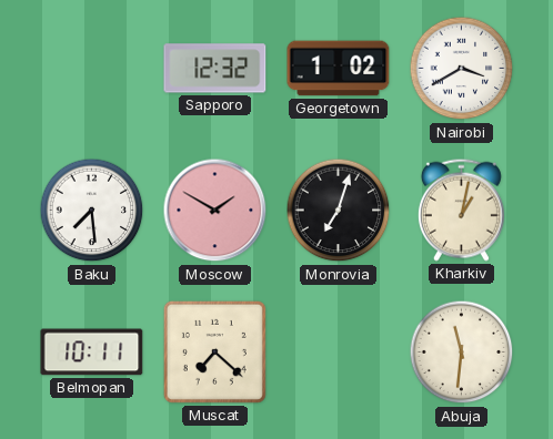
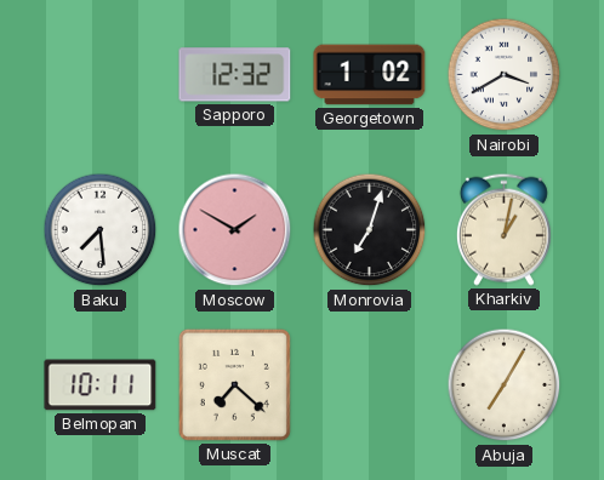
Abuja: 11:31 -> 7:05 (505, 385)
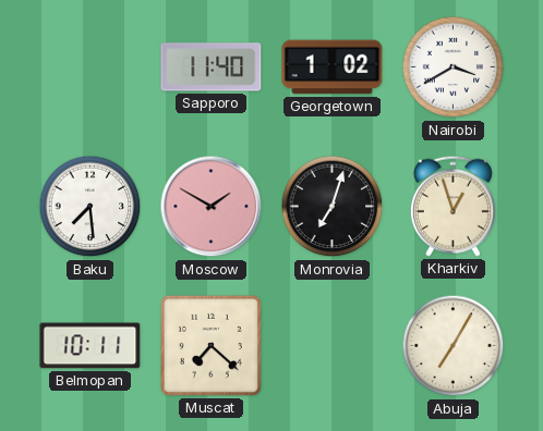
Sapporo: 12:32 -> 11:40 (212, 67)
Kharkiv: 1:02 -> 12:57 (452, 206)
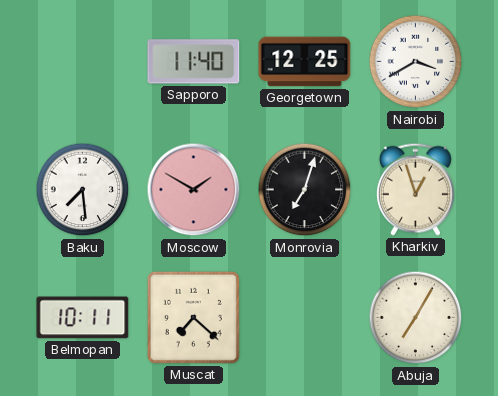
Georgetown: 1:02 -> 12:25 (305, 62)
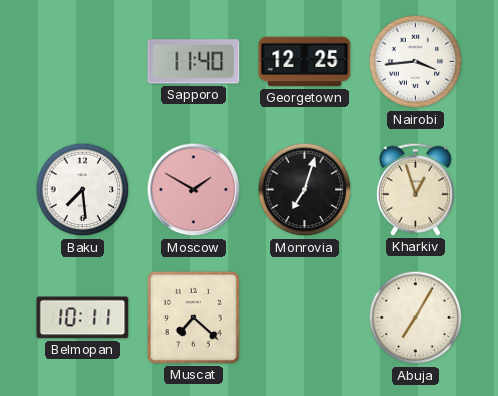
Nairobi: 3:40 -> 3:44 (416, 62)
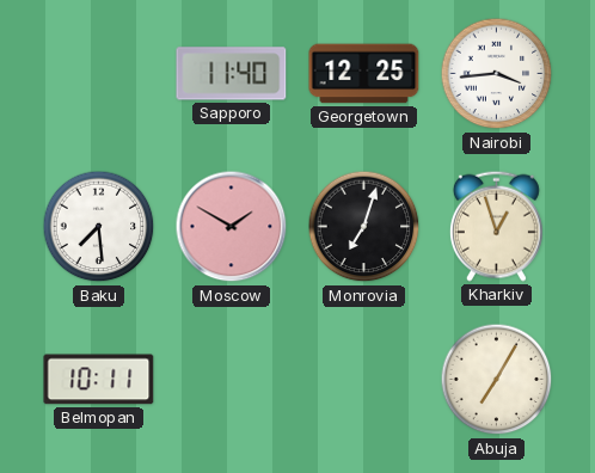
Muscat: 7:22 -> none (193, 317)
